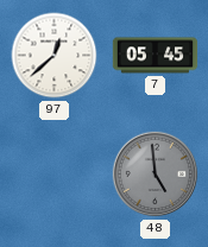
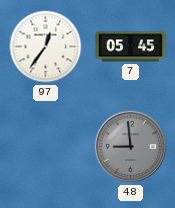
97: 12:38 -> 12:36 (46, 47)
48: 4:59 -> 8:59 (131, 147)
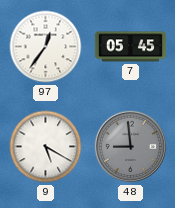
9: none -> 5:20 (46, 147)
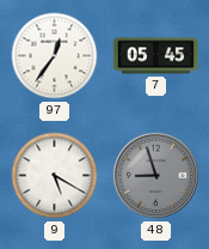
48: 8:59 -> 8:57 (156, 176)
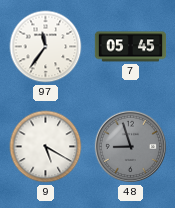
97: 12:36 -> 11:36 (46, 47)
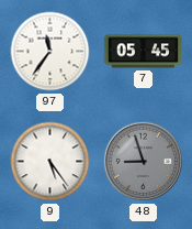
9: 5:20 -> 5:24 (50, 162)
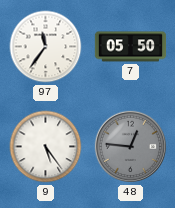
7: 05:45 -> 05:50 (131, 47)
48: 8:57 -> 12:46 (131, 147)
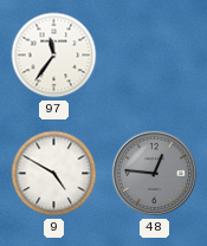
7: 05:50 -> none (131, 47)
9: 5:24 -> 4:50 (54, 174)
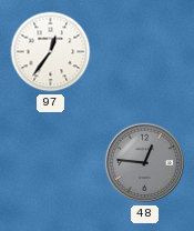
97: 11:36 -> 12:36 (51, 52)
9: 4:50 -> none (54, 174)
